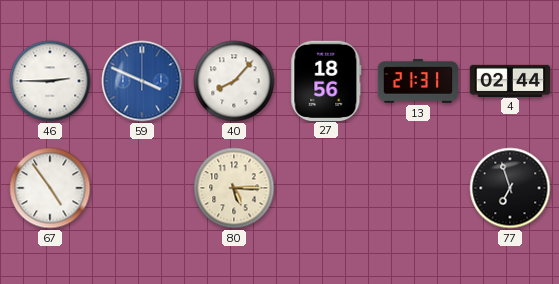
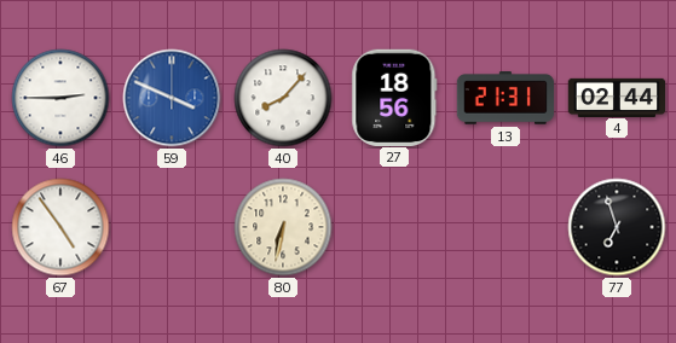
80: 5:15 -> 6:32 (283, 227)
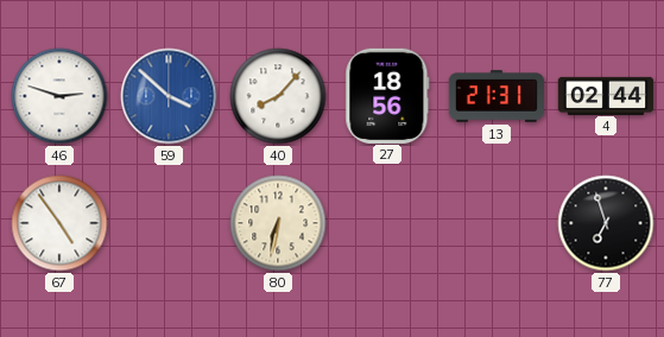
46: 2:45 -> 2:48 (59, 96)
59: 3:49 -> 3:52 (169, 96)
